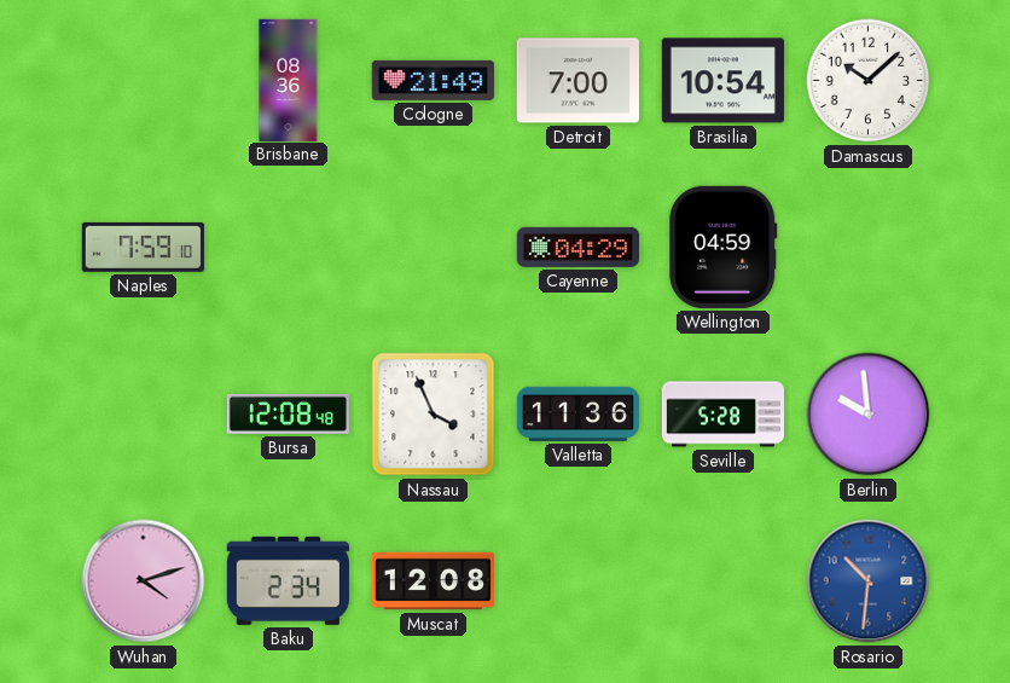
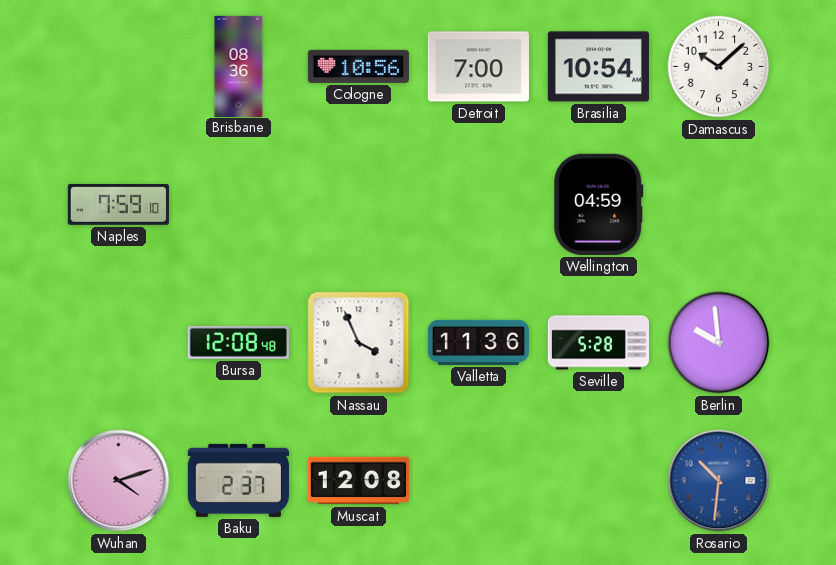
Cologne: 21:49 -> 10:56 (358, 66)
Cayenne: 04:29 -> none (577, 247)
Baku: 2:34 -> 2:37 (238, 480)
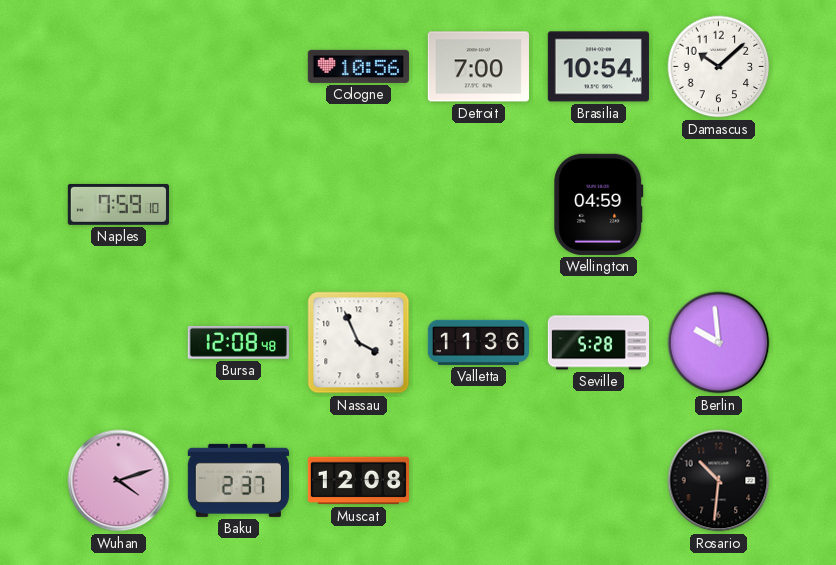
Brisbane: 08:36 -> none (239, 66)
Rosario dial: blue -> black (719, 481)
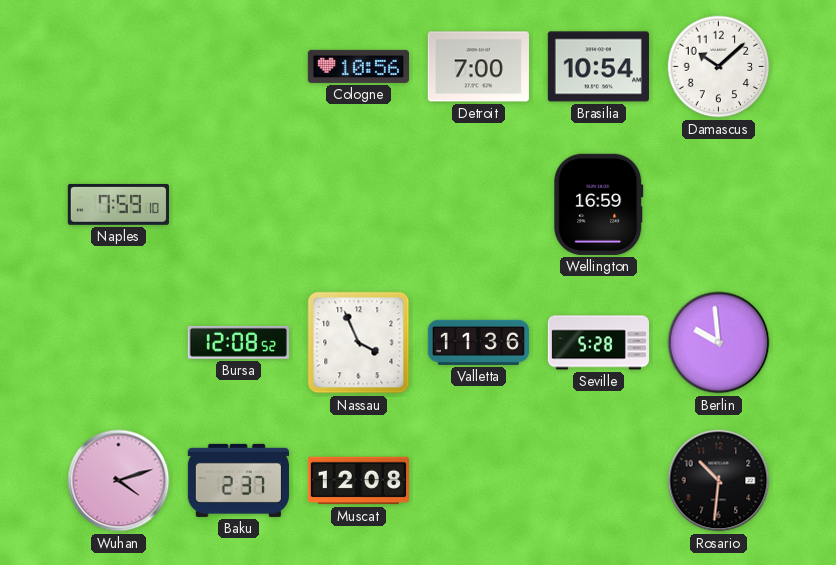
Wellington: 04:59 -> 16:59 (599, 204)
Bursa: 12:08:48 -> 12:08:52 (238, 342)
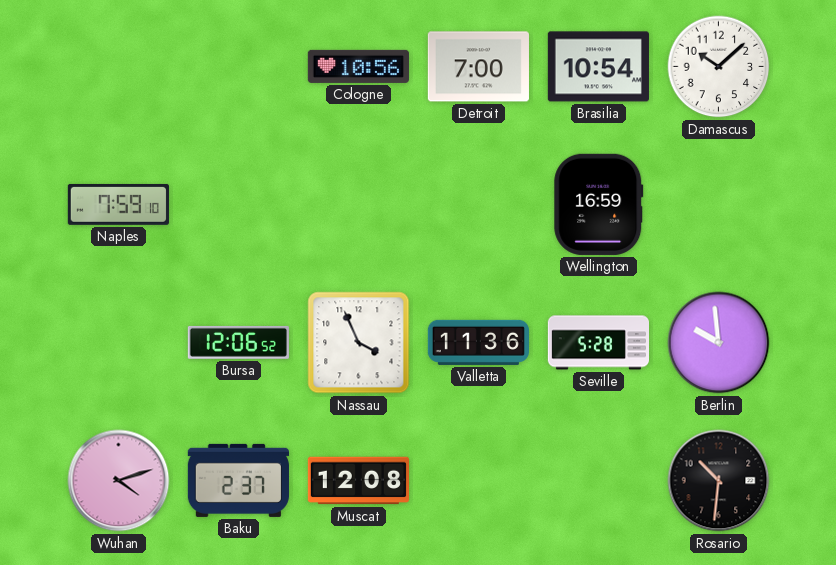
Bursa: 12:08 -> 12:06 (238, 342)
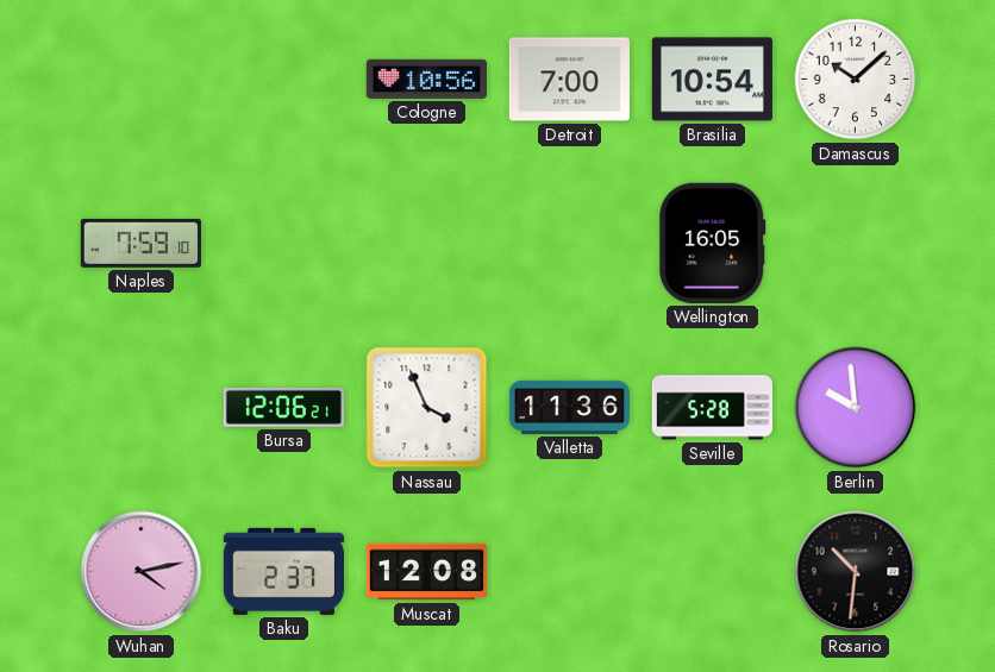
Wellington: 16:59 -> 16:05 (713, 243)
Bursa: 12:06:52 -> 12:06:21 (283, 407)
Wuhan: 4:12 -> 4:13 (142, 572)
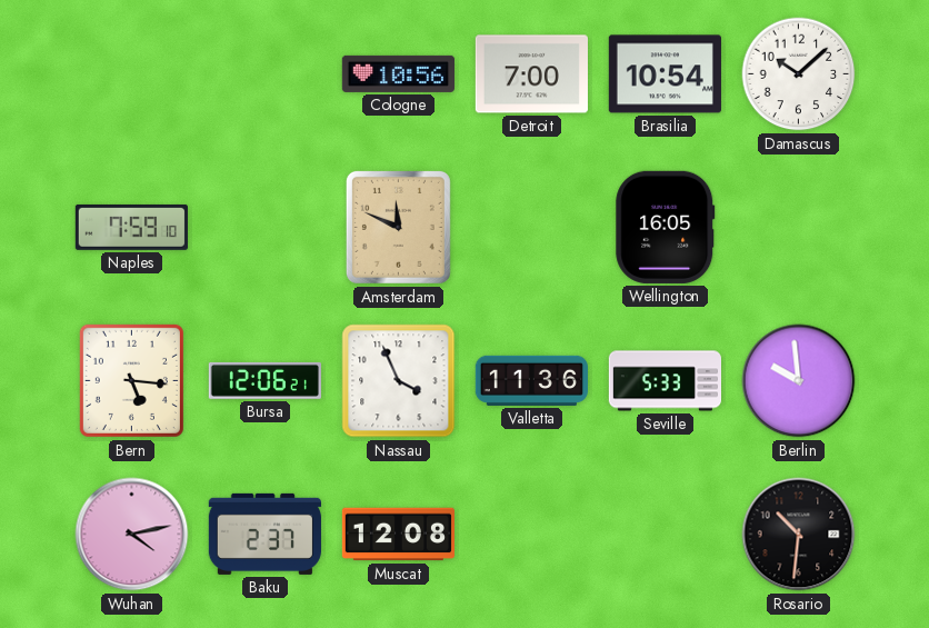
Amsterdam: none -> 11:49 (398, 227)
Bern: none -> 5:16 (131, 380)
Seville: 5:28 -> 5:33 (665, 381)
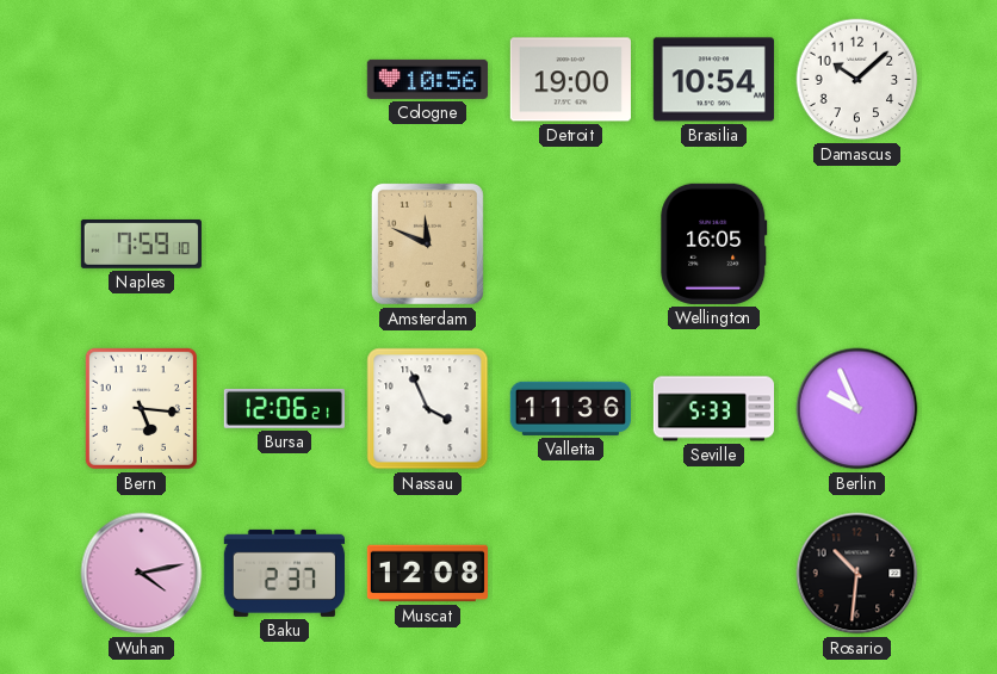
Detroit: 7:00 -> 19:00 (570, 80)
Berlin: 9:59 -> 9:56 (857, 409)
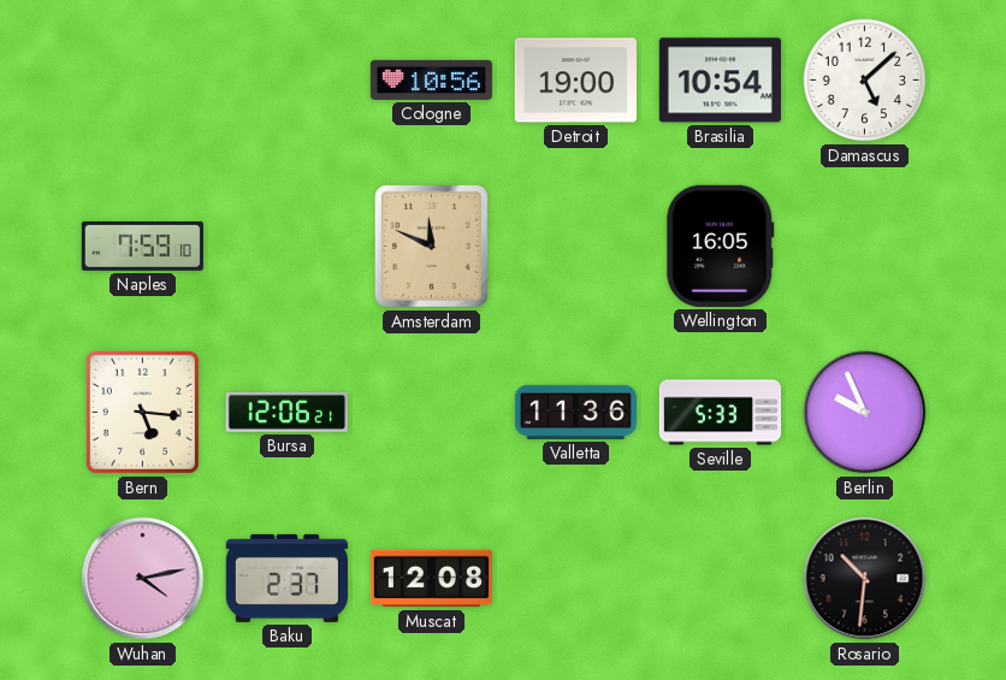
Damascus: 10:08 -> 5:08 (865, 81)
Nassau: 3:56 -> none (428, 409)
